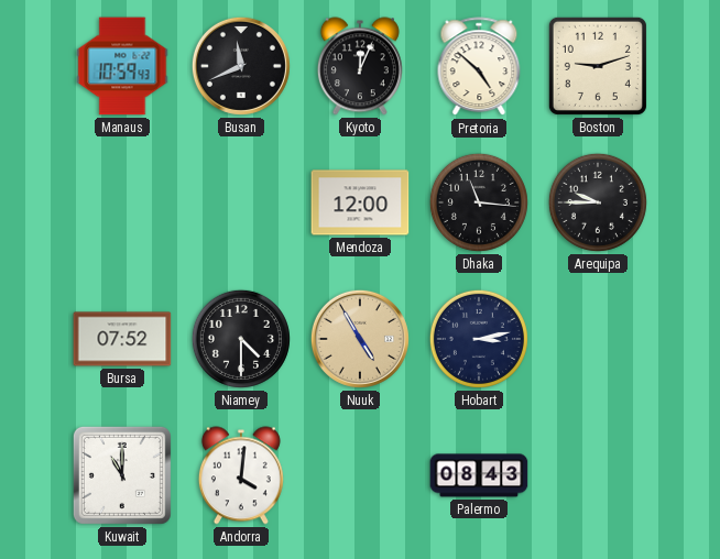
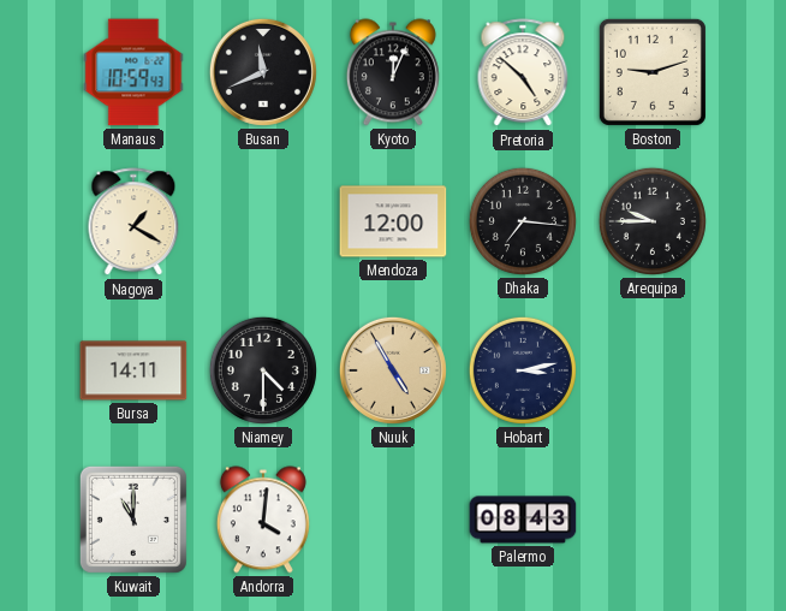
Nagoya: none -> 1:20 (133, 223)
Dhaka: 11:16 -> 7:16 (523, 221)
Bursa: 07:52 -> 14:11 (133, 370)
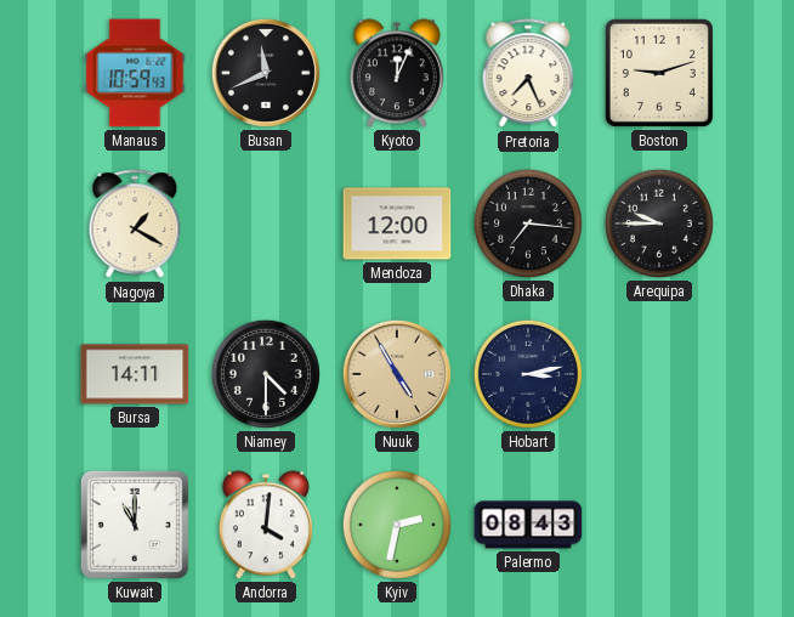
Pretoria: 4:52 -> 7:26 (528, 74)
Kyiv: none -> 2:32 (397, 525)
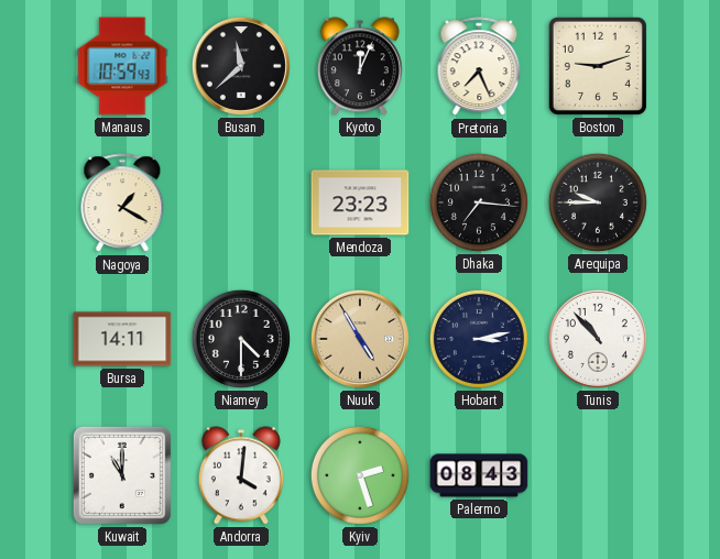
Busan: 11:41 -> 11:38 (241, 66)
Mendoza: 12:00 -> 23:23 (360, 202)
Tunis: none -> 10:53 (598, 339)
Kyiv: 2:32 -> 2:27 (360, 475)
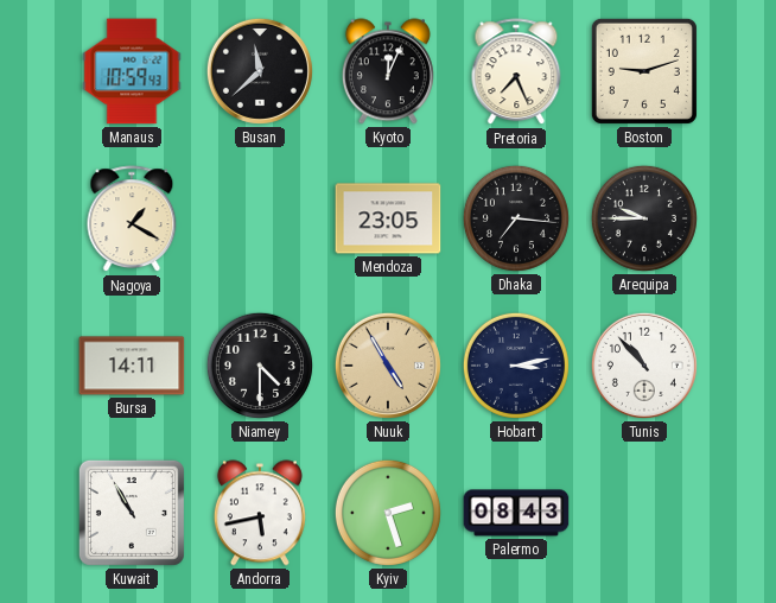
Mendoza: 23:23 -> 23:05 (388, 218)
Kuwait: 11:00 -> 10:55 (132, 513)
Andorra: 4:01 -> 5:43 (260, 513)
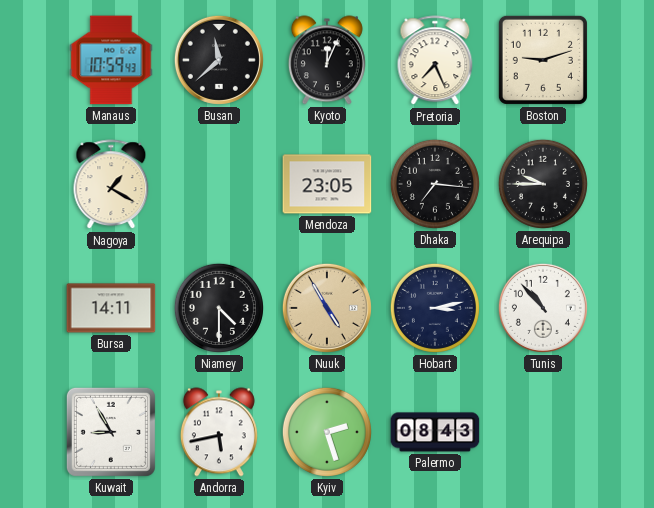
Kuwait: 10:55 -> 8:55 (111, 432)
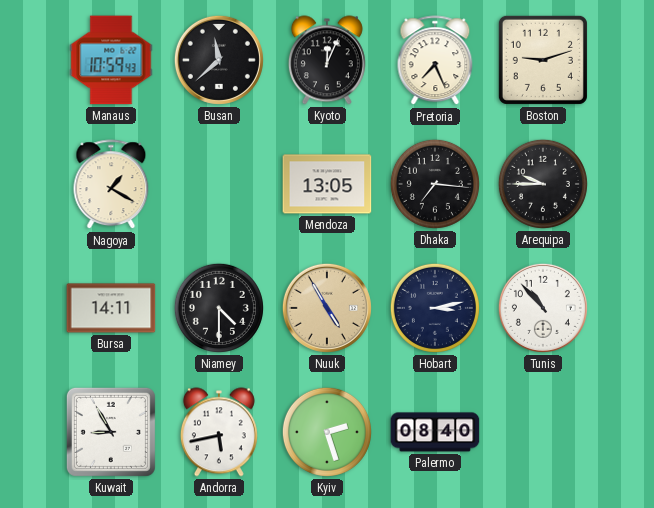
Mendoza: 23:05 -> 13:05 (327, 184)
Palermo: 08:43 -> 08:40 (435, 432)
